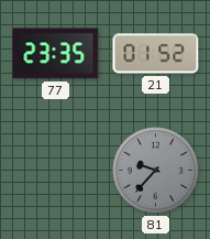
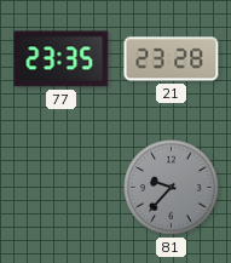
21: 01:52 -> 23:28 (172, 59)
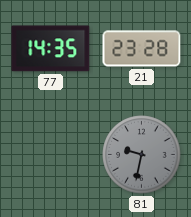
77: 23:35 -> 14:35 (51, 49)
81: 9:37 -> 9:32 (142, 155)
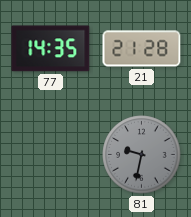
21: 23:28 -> 21:28 (142, 49)
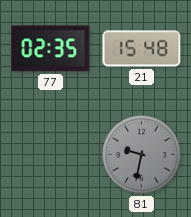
77: 14:35 -> 02:35 (51, 49)
21: 21:28 -> 15:48 (142, 49)
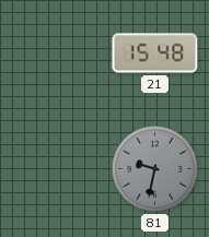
77: 02:35 -> none (51, 49)
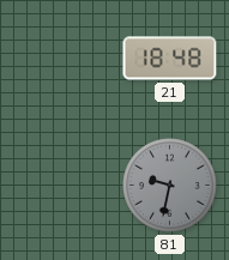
21: 15:48 -> 18:48 (170, 59)
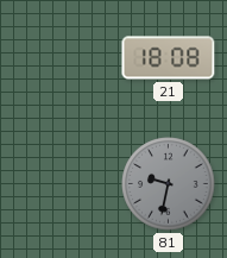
21: 18:48 -> 18:08 (169, 58)
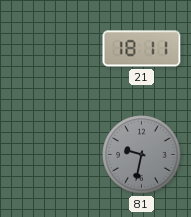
21: 18:08 -> 18:11 (142, 49)
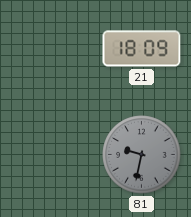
21: 18:11 -> 18:09 (142, 49)
